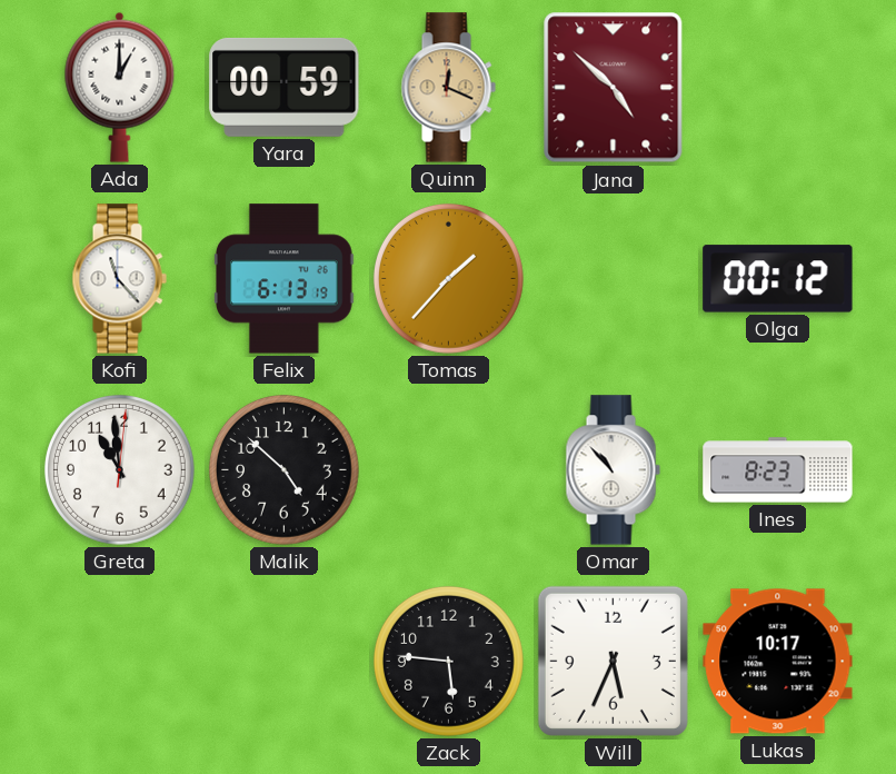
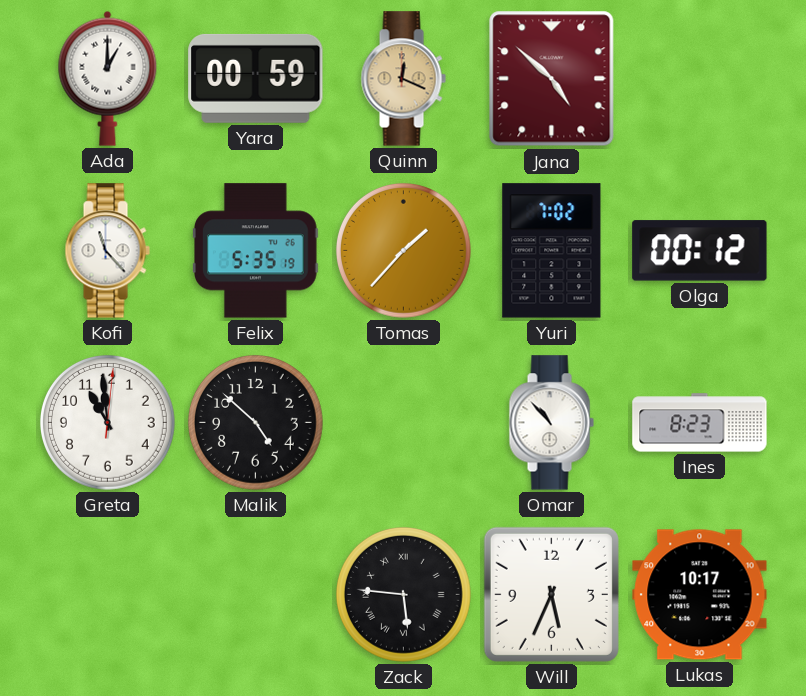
Felix: 6:13 -> 5:35 (256, 251)
Yuri: none -> 7:02 (552, 251)
Zack numerals: Arabic -> Roman (404, 595)
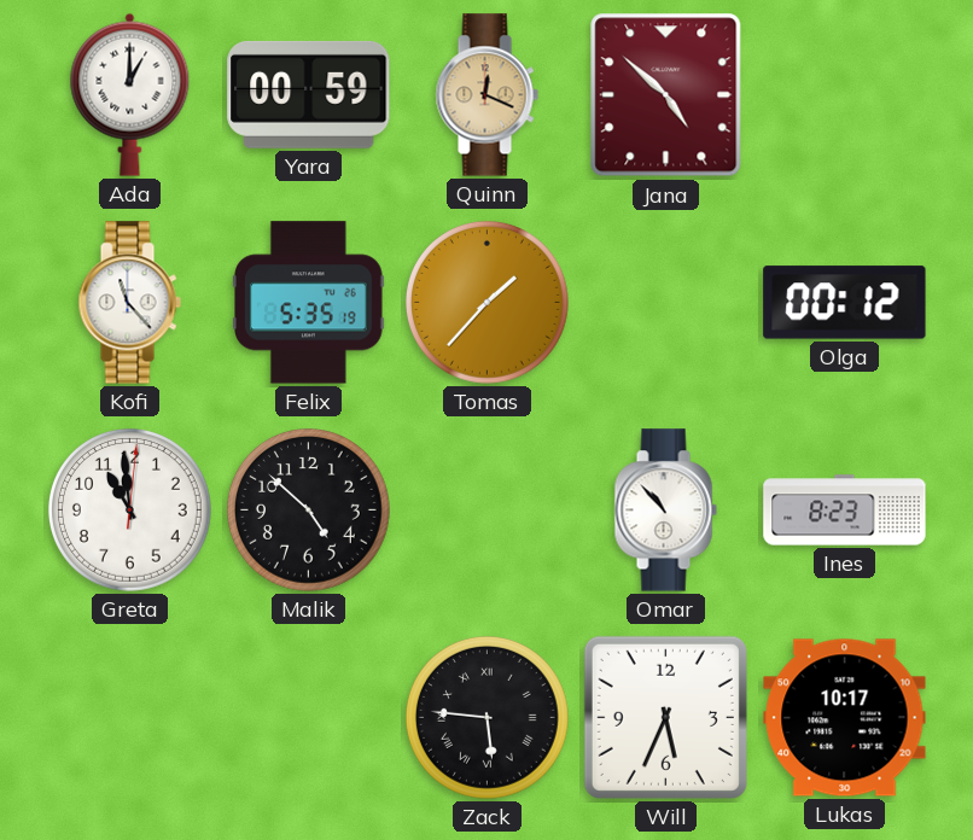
Yuri: 7:02 -> none (552, 251)
